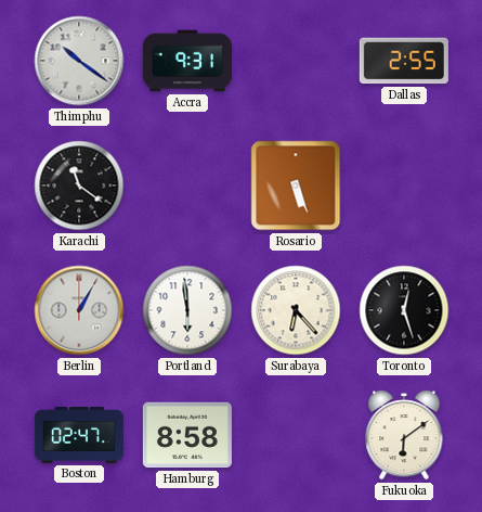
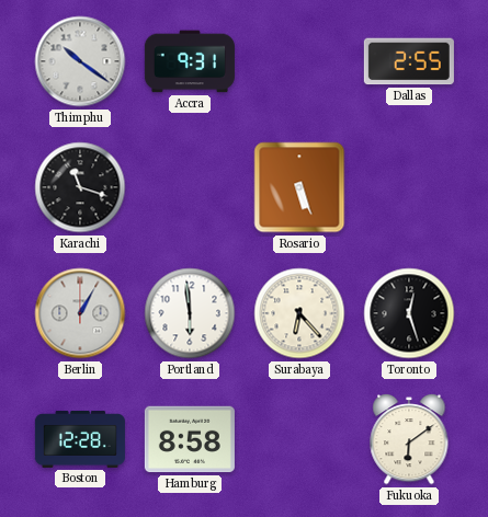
Karachi: 11:21 -> 11:18 (80, 187)
Boston: 02:47 -> 12:28 (80, 439)
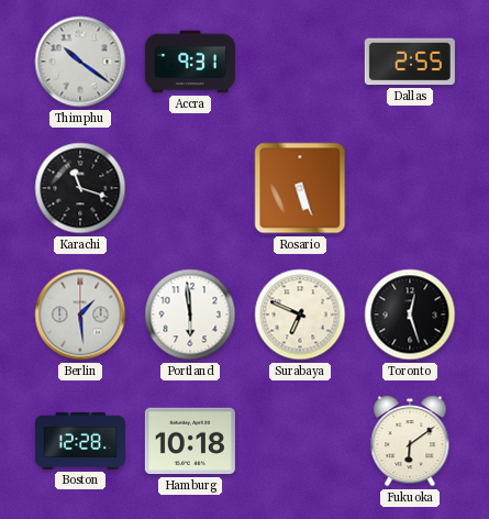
Berlin: 1:05 -> 1:29 (80, 314)
Surabaya: 6:23 -> 6:49 (300, 314)
Hamburg: 8:58 -> 10:18 (190, 441)
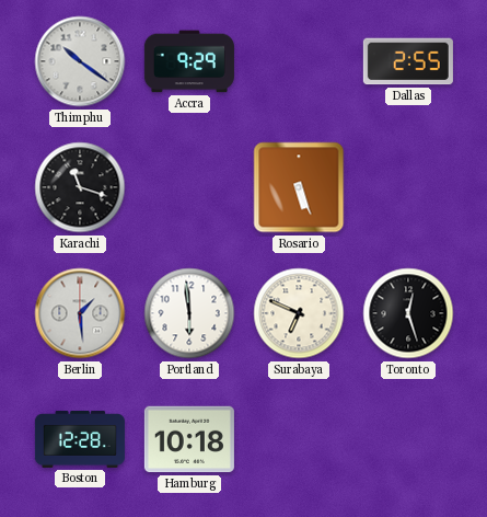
Accra: 9:31 -> 9:29 (189, 61)
Fukuoka: 6:09 -> none (410, 441)
